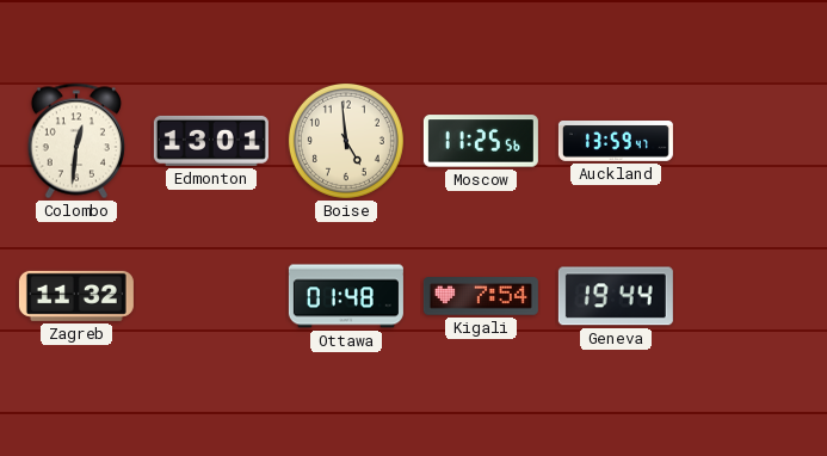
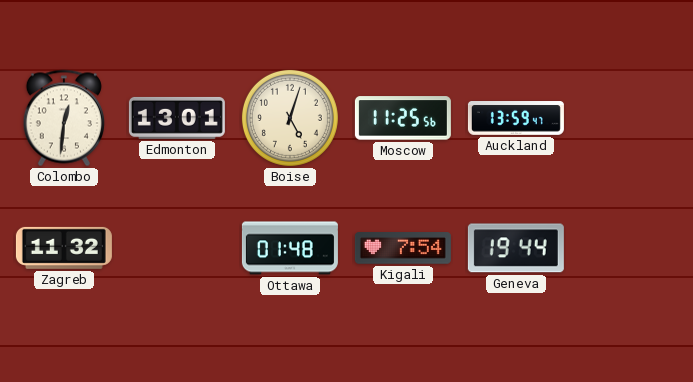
Boise: 4:59 -> 5:03 (290, 118)
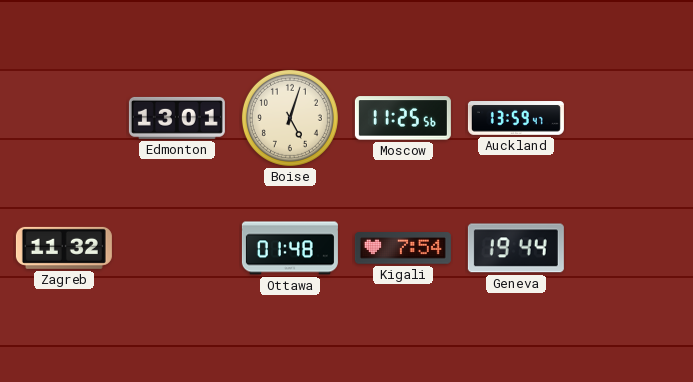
Colombo: 12:31 -> none (64, 118)
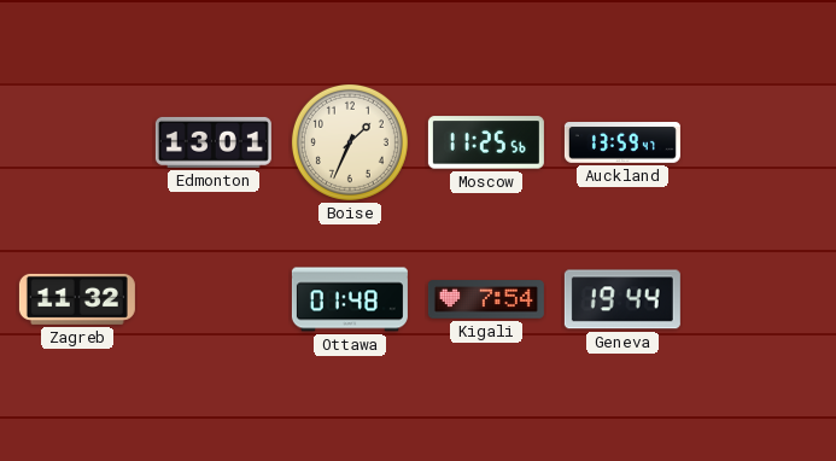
Boise: 5:03 -> 1:34 (350, 142)
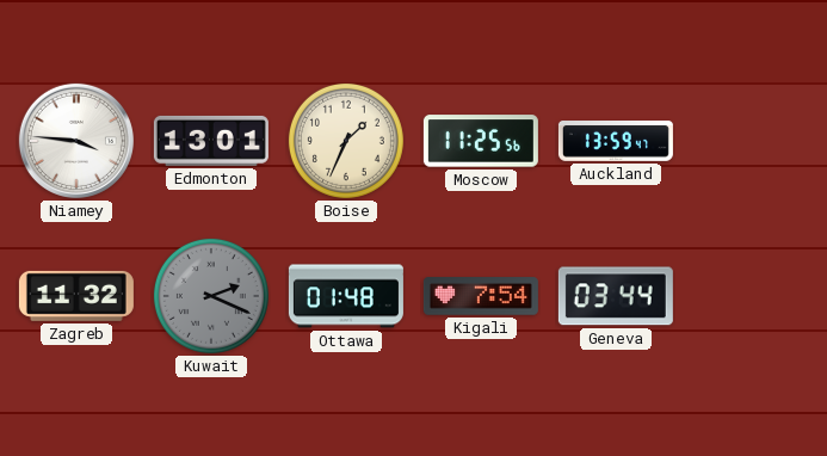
Niamey: none -> 3:46 (76, 141)
Kuwait: none -> 2:19 (211, 296)
Geneva: 19:44 -> 03:44 (616, 296)
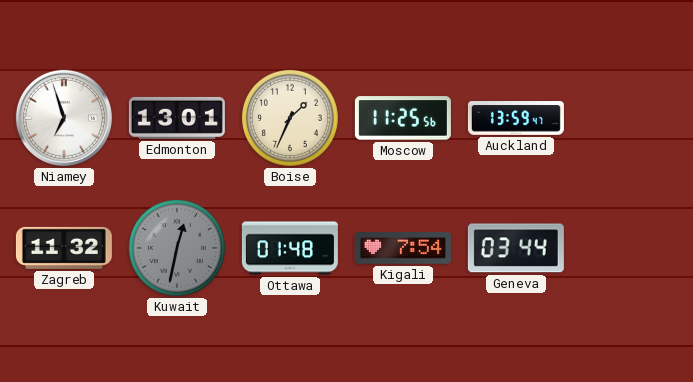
Niamey: 3:46 -> 6:57 (64, 118)
Kuwait: 2:19 -> 12:32 (177, 248)
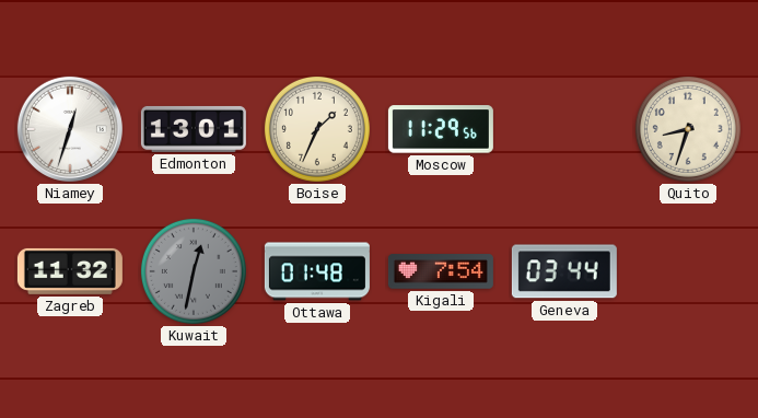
Niamey: 6:57 -> 12:33 (70, 129)
Moscow: 11:25 -> 11:29 (441, 129)
Auckland: 13:59 -> none (516, 119)
Quito: none -> 8:33 (688, 129)
